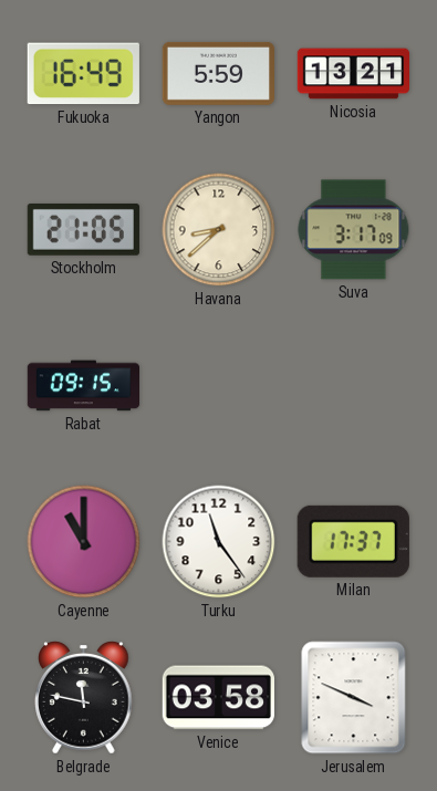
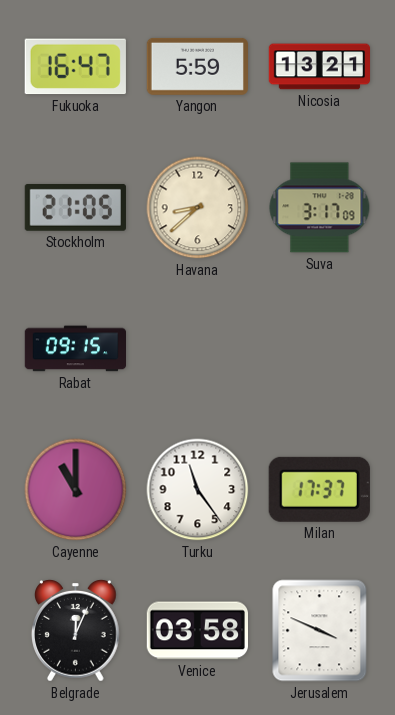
Fukuoka: 16:49 -> 16:47 (75, 67)
Belgrade: 11:47 -> 12:04 (76, 631)
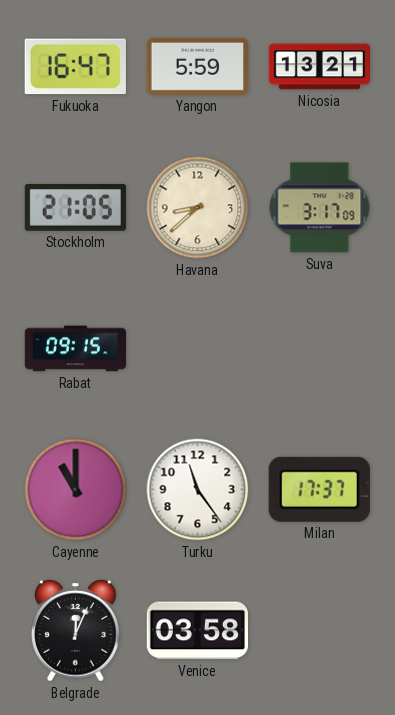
Jerusalem: 3:49 -> none (320, 631)
